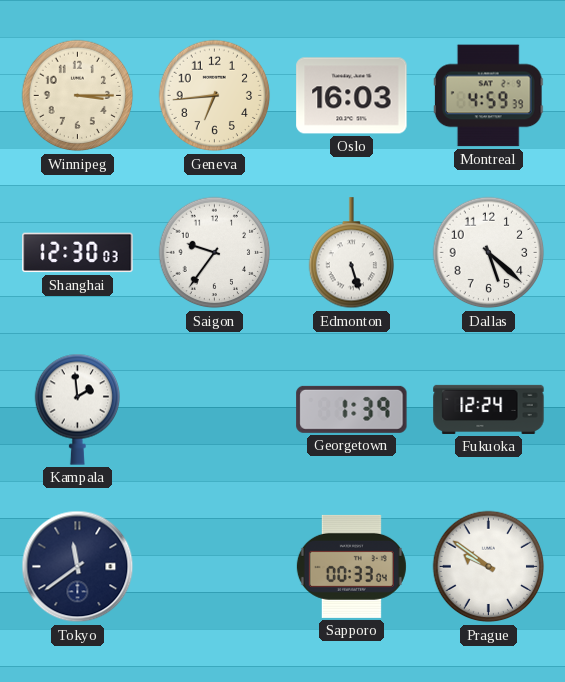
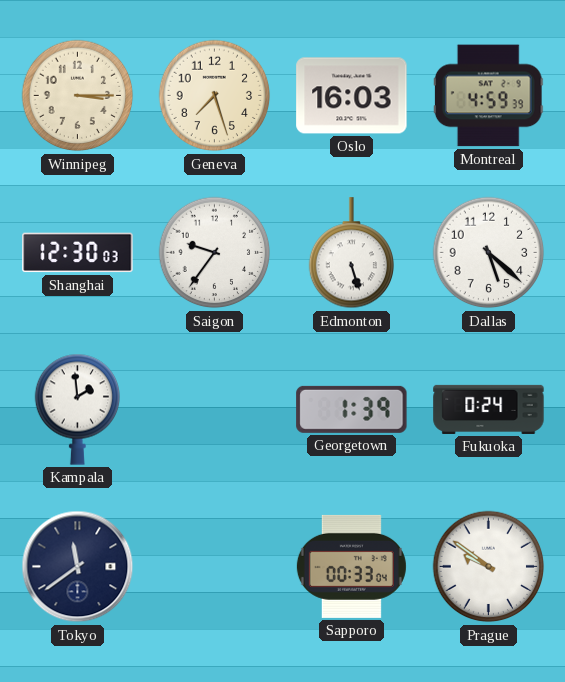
Geneva: 6:44 -> 7:27 (215, 96)
Fukuoka: 12:24 -> 0:24 (489, 409)
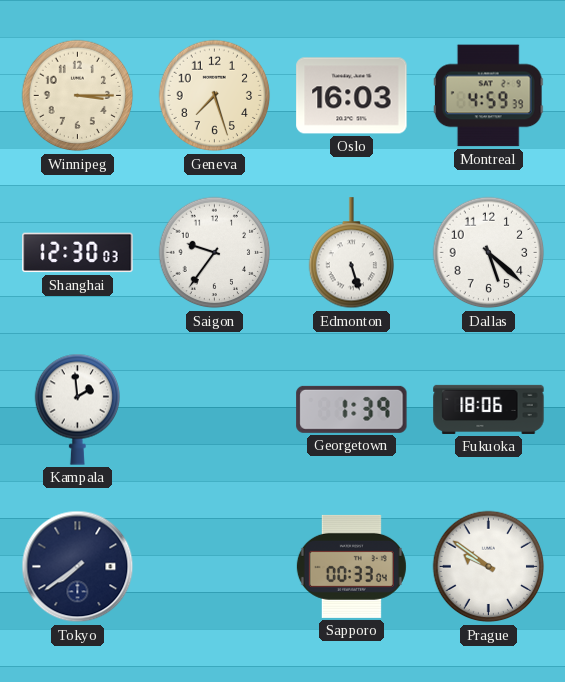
Fukuoka: 0:24 -> 18:06 (489, 409)
Tokyo: 11:39 -> 7:39 (78, 567)
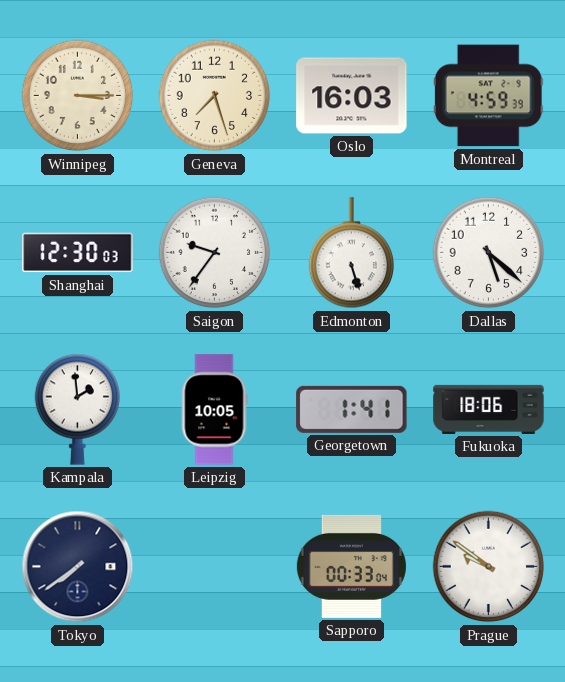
Leipzig: none -> 10:05 (214, 410)
Georgetown: 1:39 -> 1:41 (352, 409)
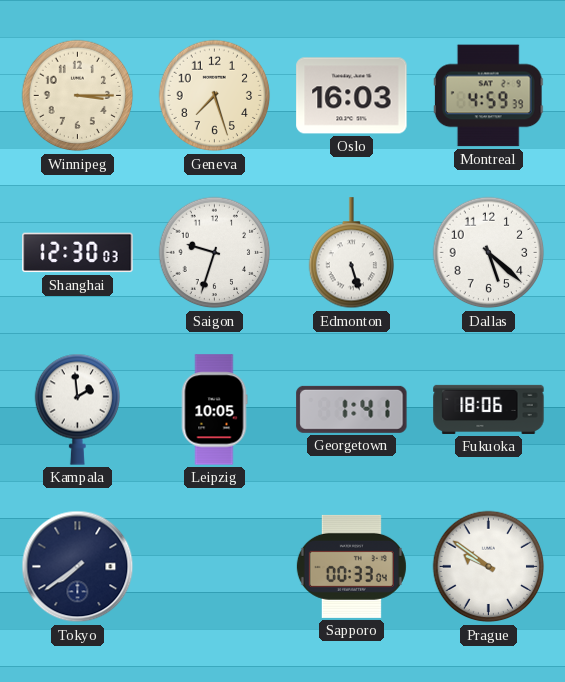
Saigon: 9:36 -> 9:33 (215, 253)
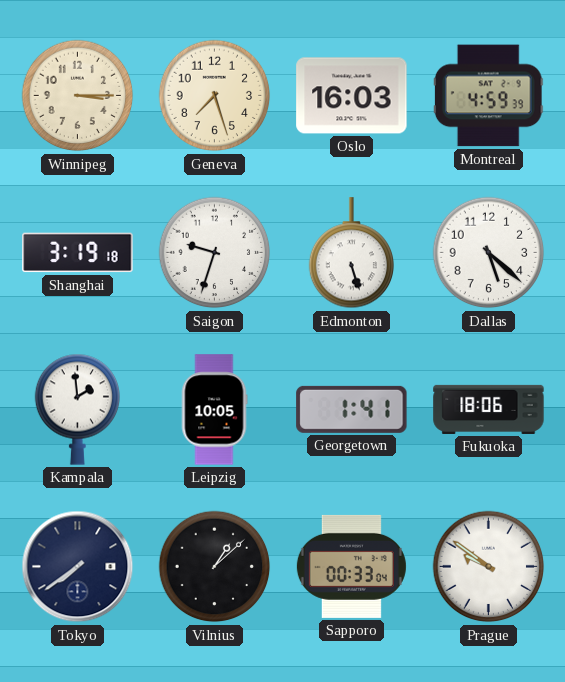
Shanghai: 12:30 -> 3:19 (78, 253)
Vilnius: none -> 1:08 (215, 567)
